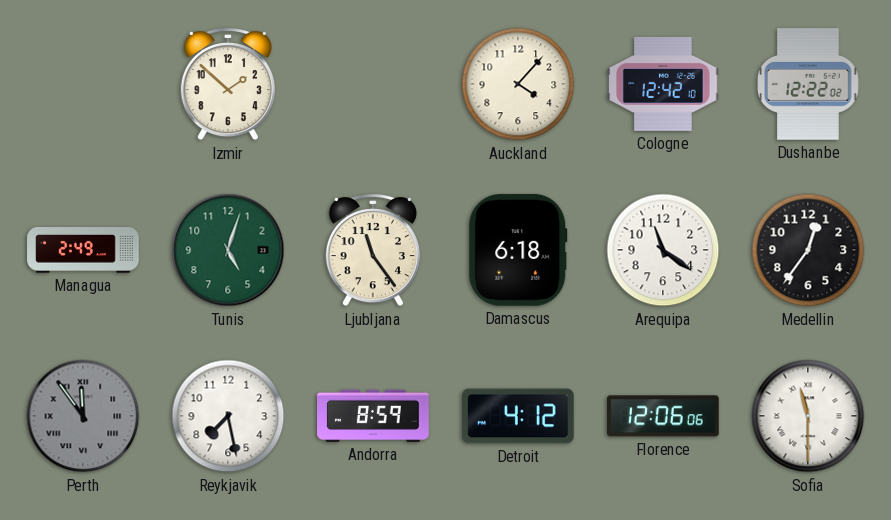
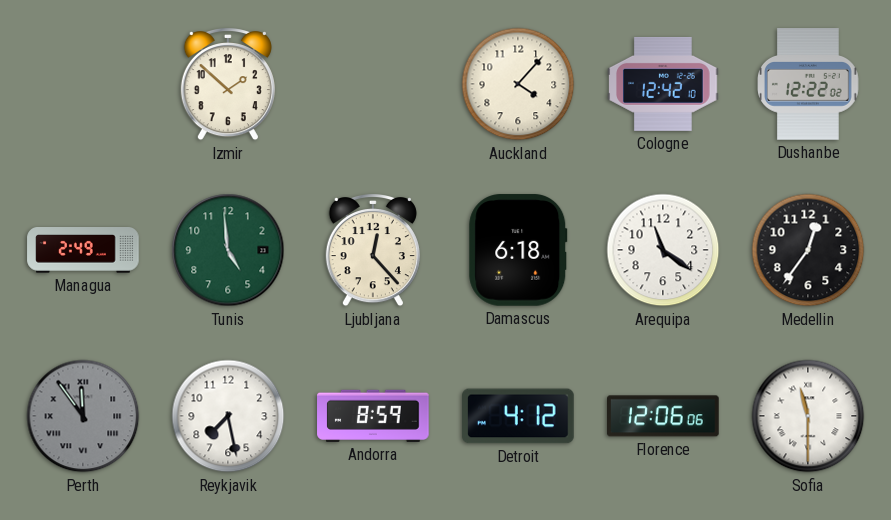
Tunis: 5:03 -> 4:59 (228, 250)
Ljubljana: 11:24 -> 12:23 (373, 251)
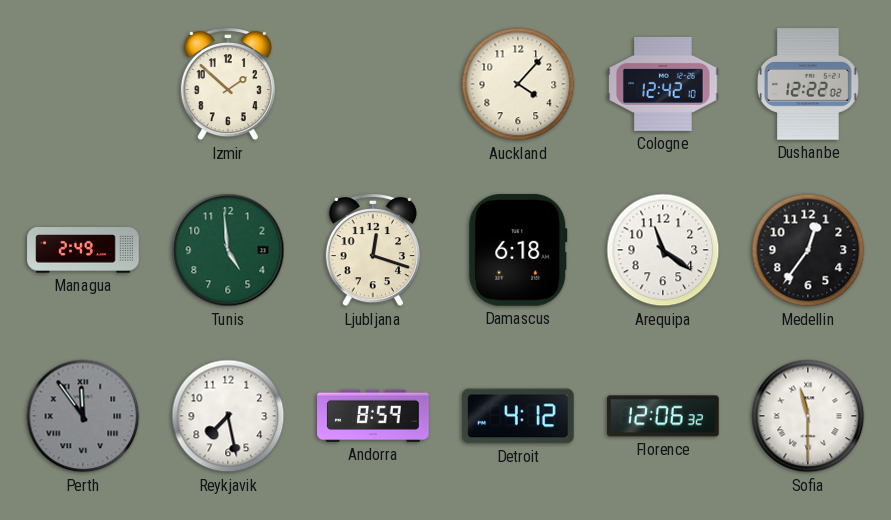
Ljubljana: 12:23 -> 12:18 (373, 251)
Florence: 12:06:06 -> 12:06:32 (664, 416)
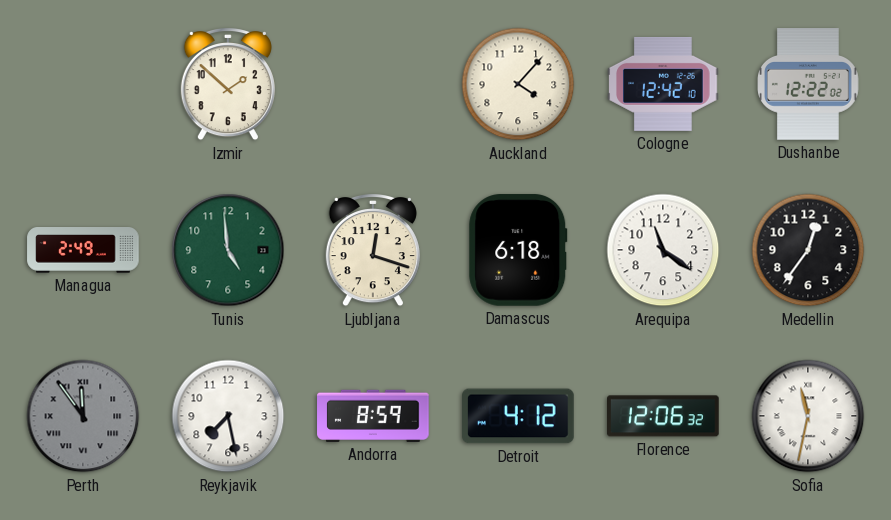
Sofia: 11:30 -> 11:32 (808, 416)
